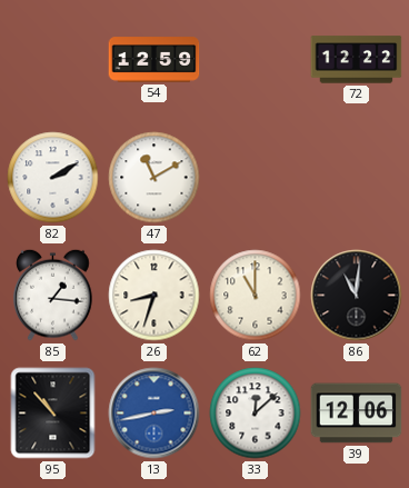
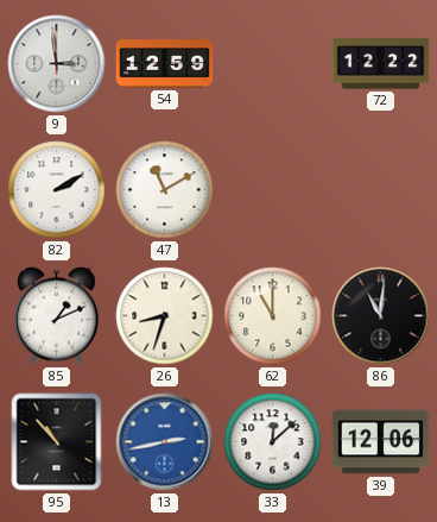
9: none -> 2:59 (57, 64)
85: 1:16 -> 1:11 (57, 315)
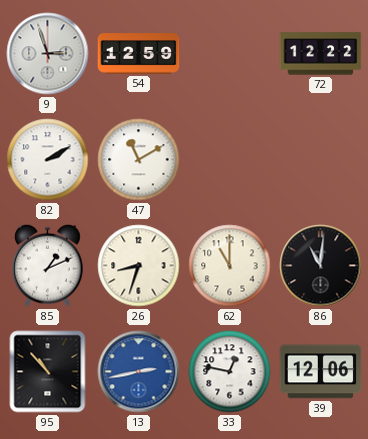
9: 2:59 -> 2:57 (48, 54)
33: 12:08 -> 12:47 (230, 372)
